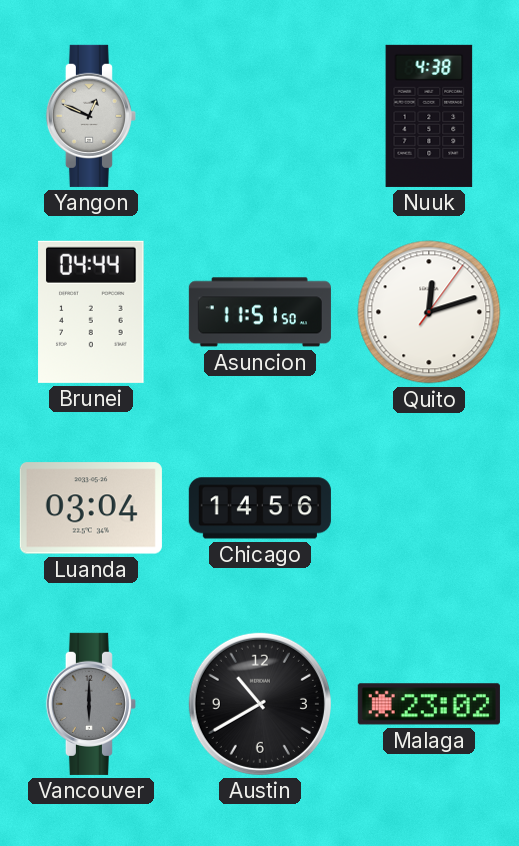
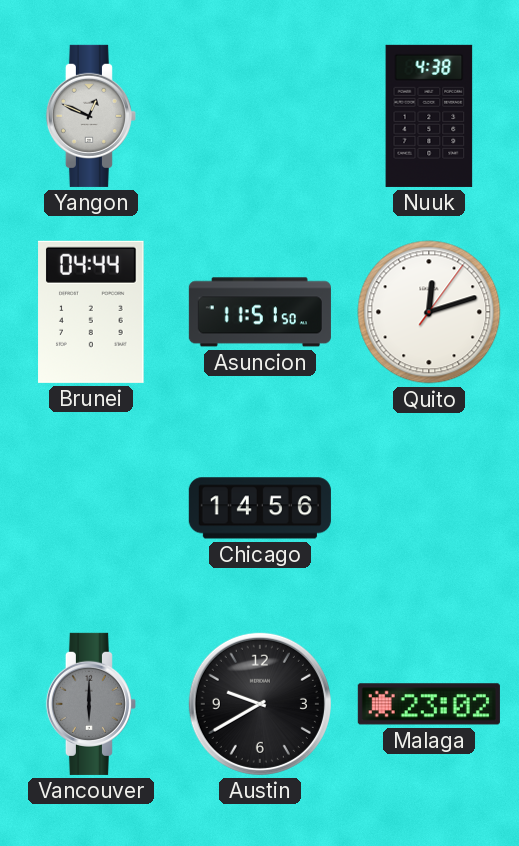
Luanda: 03:04 -> none (91, 508)
Austin: 10:40 -> 9:40 (260, 704)
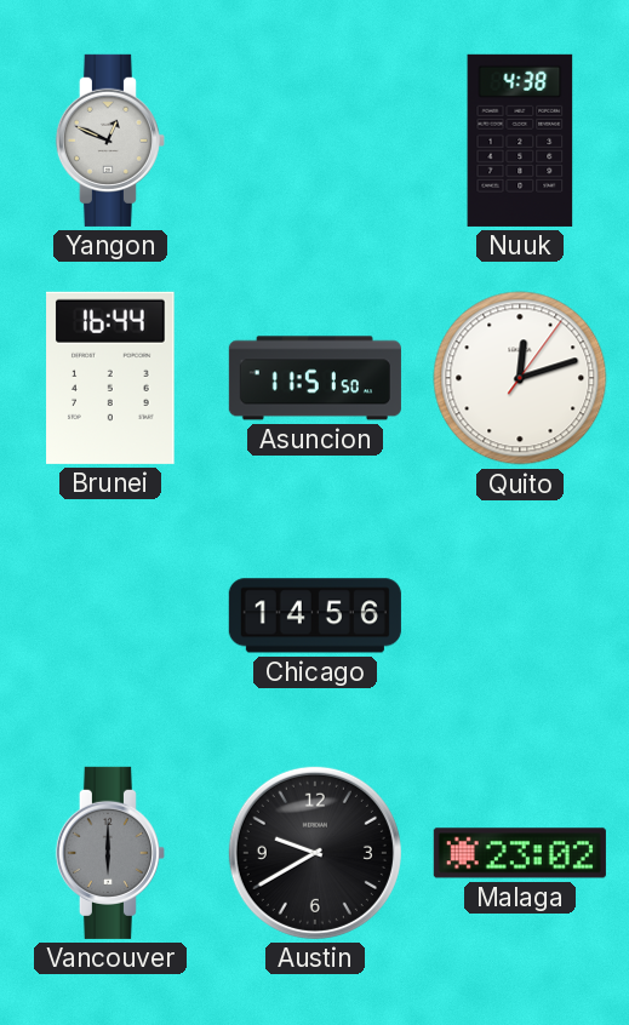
Brunei: 04:44 -> 16:44 (110, 378)
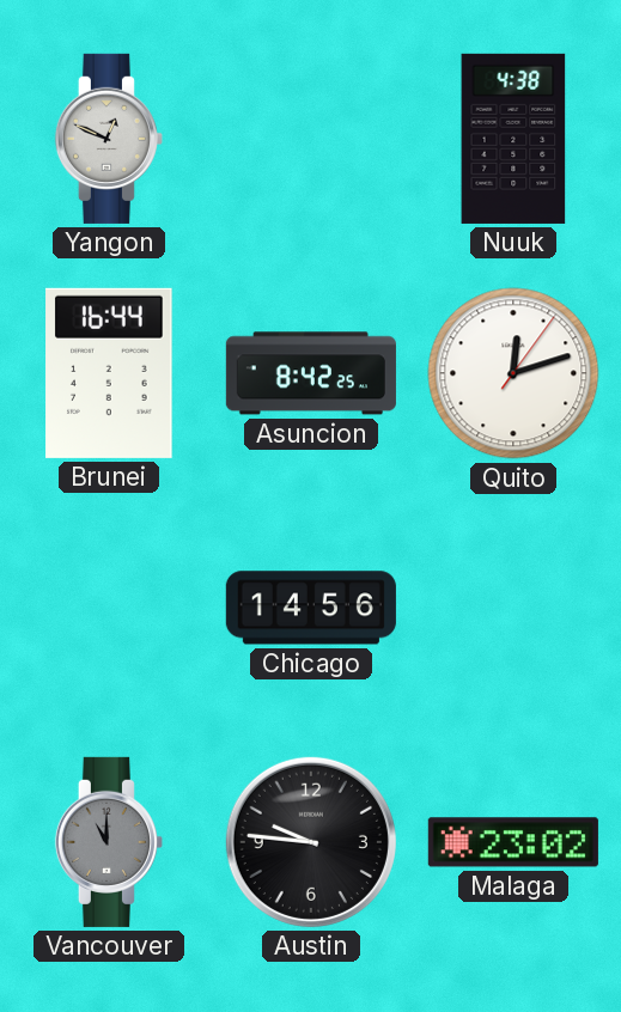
Asuncion: 11:51 -> 8:42 (311, 373)
Vancouver: 6:00 -> 11:00 (109, 842)
Austin: 9:40 -> 9:46 (311, 842)
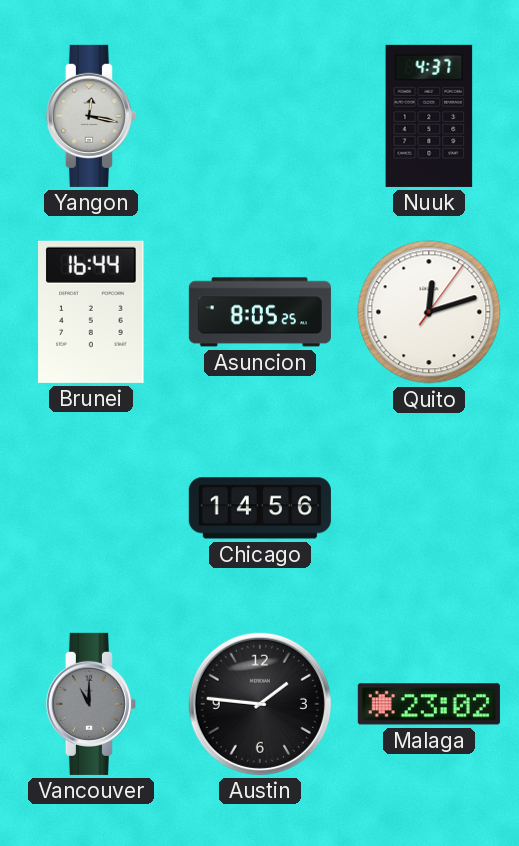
Yangon: 12:49 -> 12:17 (91, 116)
Nuuk: 4:38 -> 4:37 (429, 116)
Asuncion: 8:42 -> 8:05 (260, 312)
Austin: 9:46 -> 1:46 (260, 704)
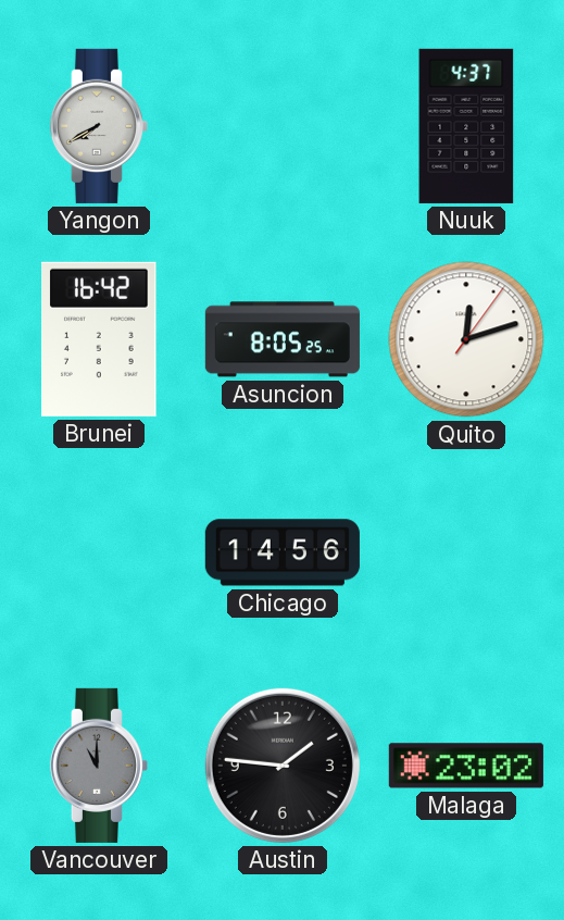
Yangon: 12:17 -> 7:40 (99, 126)
Brunei: 16:44 -> 16:42 (99, 339)
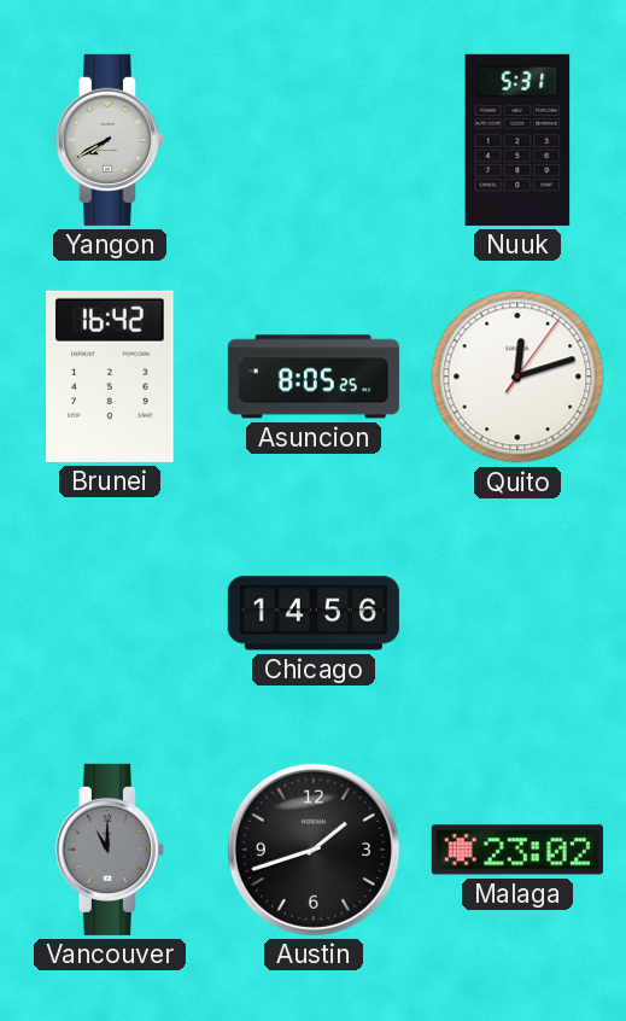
Nuuk: 4:37 -> 5:31 (517, 140)
Austin: 1:46 -> 1:42 (314, 850)
